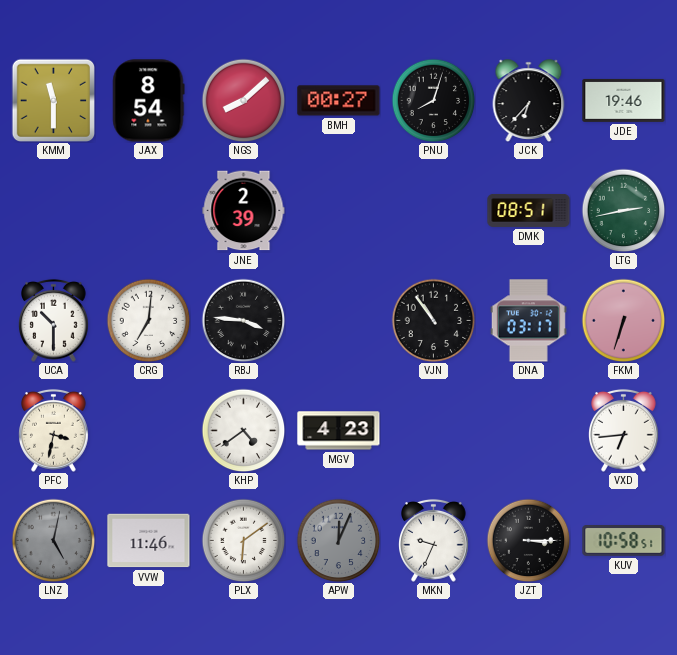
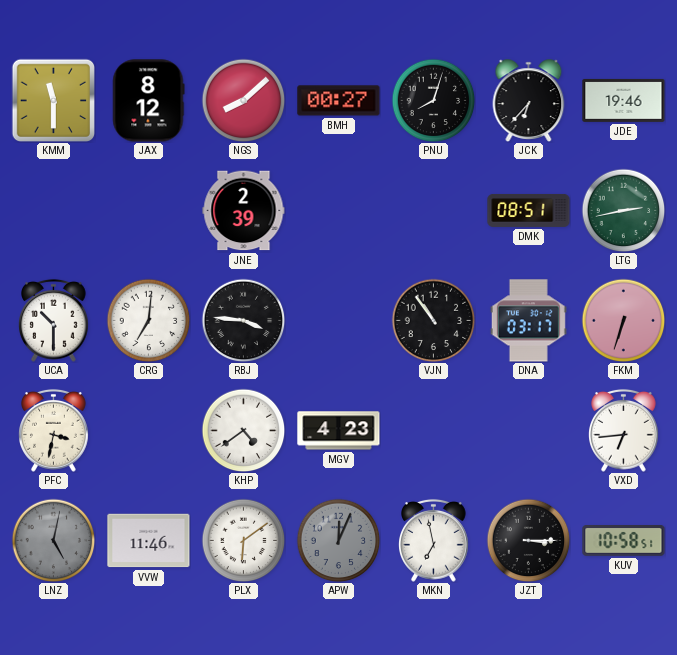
JAX: 8:54 -> 8:12 (149, 101)
MKN: 9:34 -> 6:58 (434, 540)
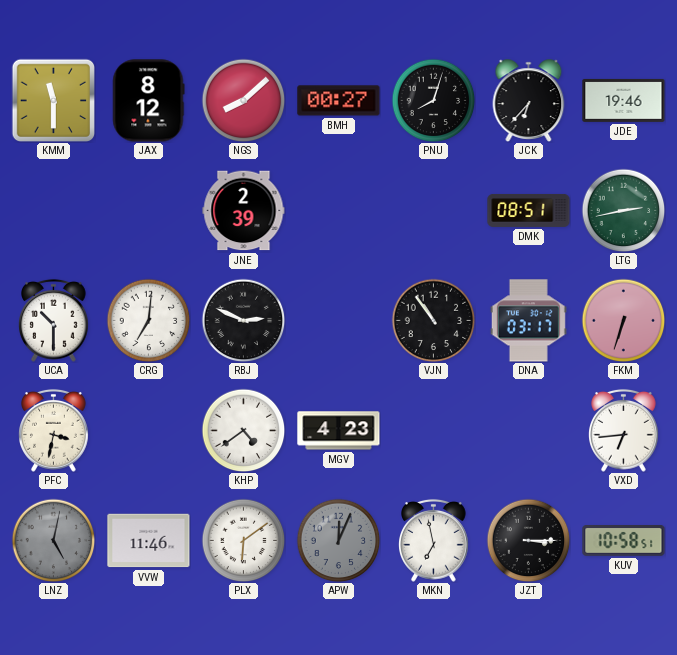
RBJ: 3:46 -> 2:49 (243, 320)
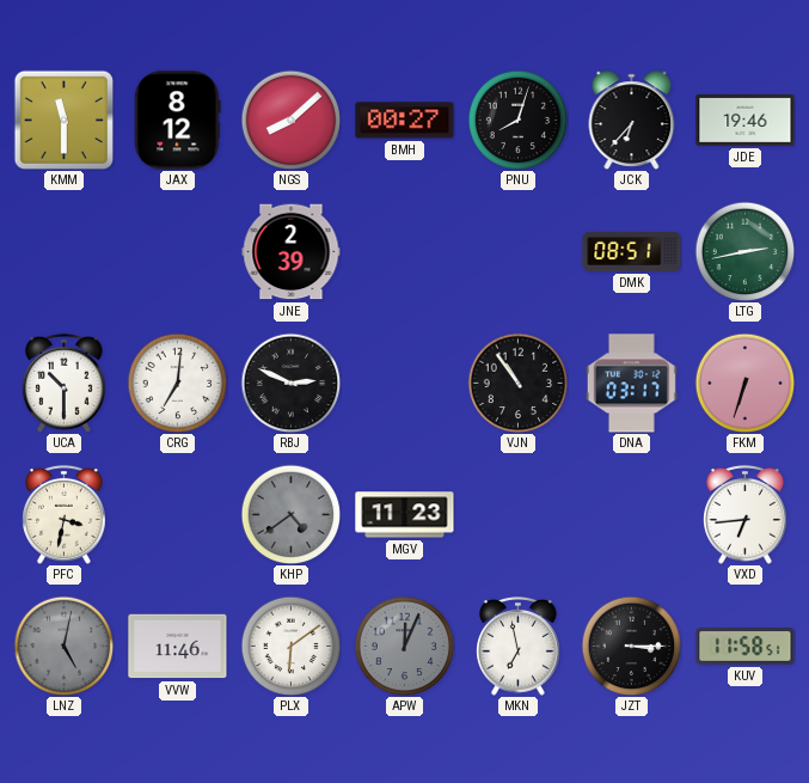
KHP dial: white -> grey (290, 514)
MGV: 4:23 -> 11:23 (405, 515)
KUV: 10:58 -> 11:58 (746, 647)
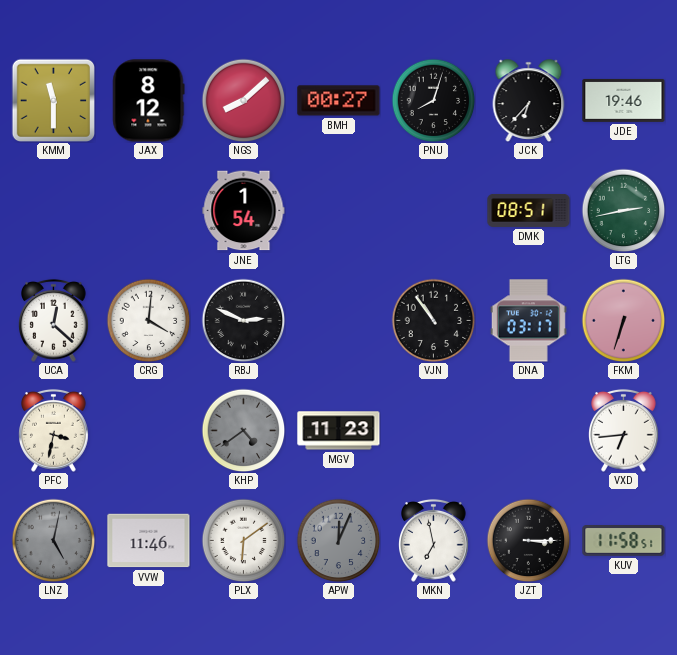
JNE: 2:39 -> 1:54 (244, 211)
UCA: 10:30 -> 12:22 (54, 320)
CRG: 7:01 -> 4:01 (148, 320)
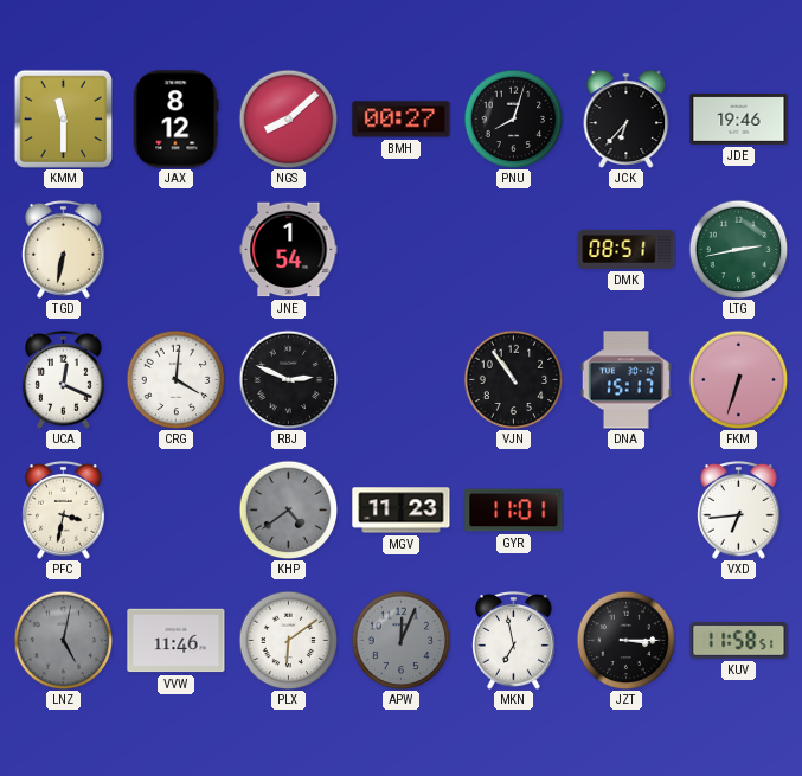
TGD: none -> 6:32 (64, 249)
UCA: 12:22 -> 12:19 (64, 379)
DNA: 03:17 -> 15:17 (625, 380)
GYR: none -> 11:01 (514, 511)
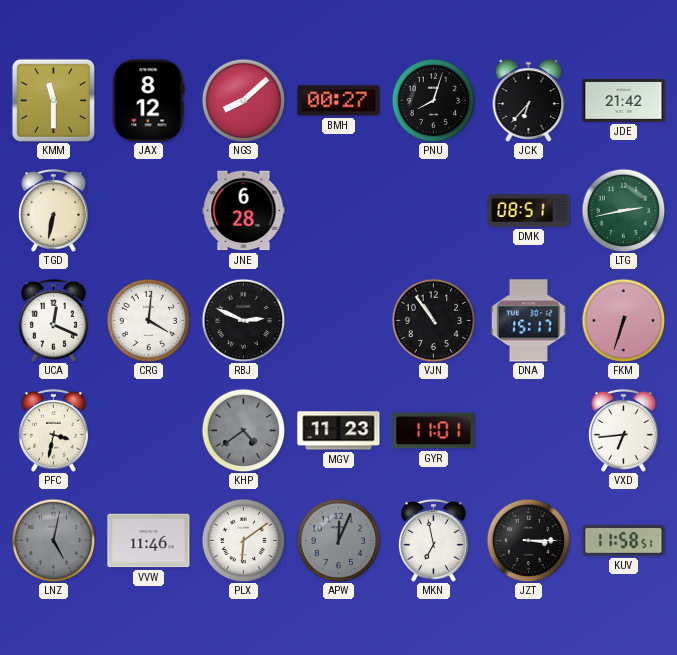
JDE: 19:46 -> 21:42 (624, 100)
JNE: 1:54 -> 6:28 (244, 211)
